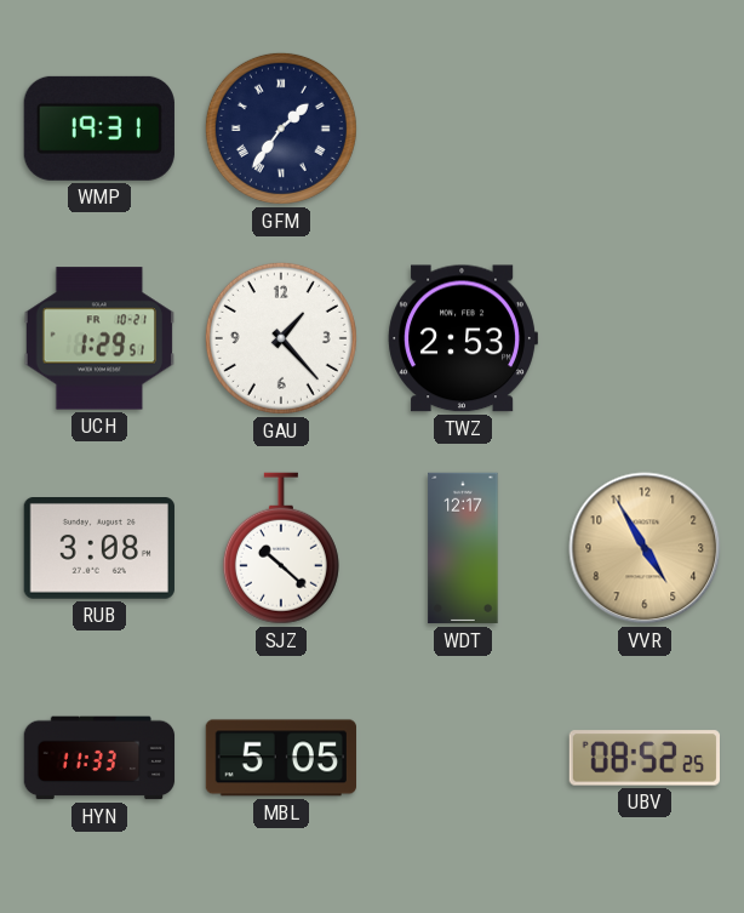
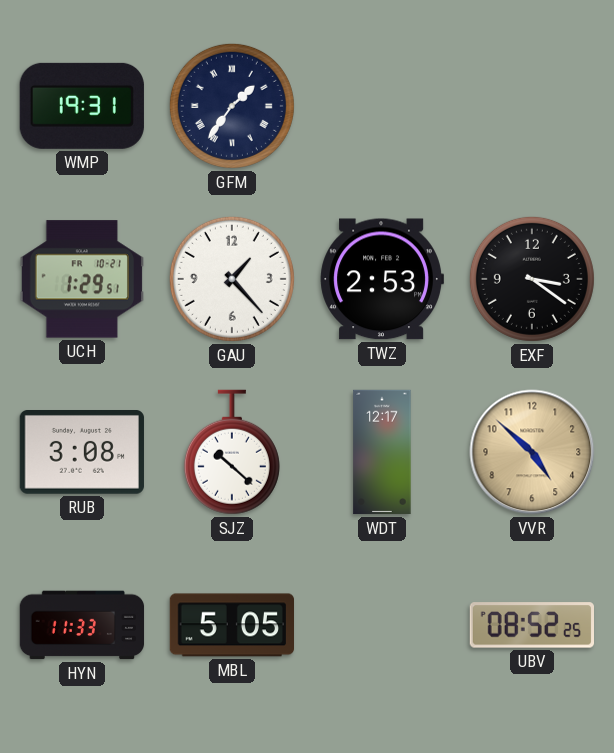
EXF: none -> 3:21 (532, 279)
VVR: 4:55 -> 4:52 (532, 452)
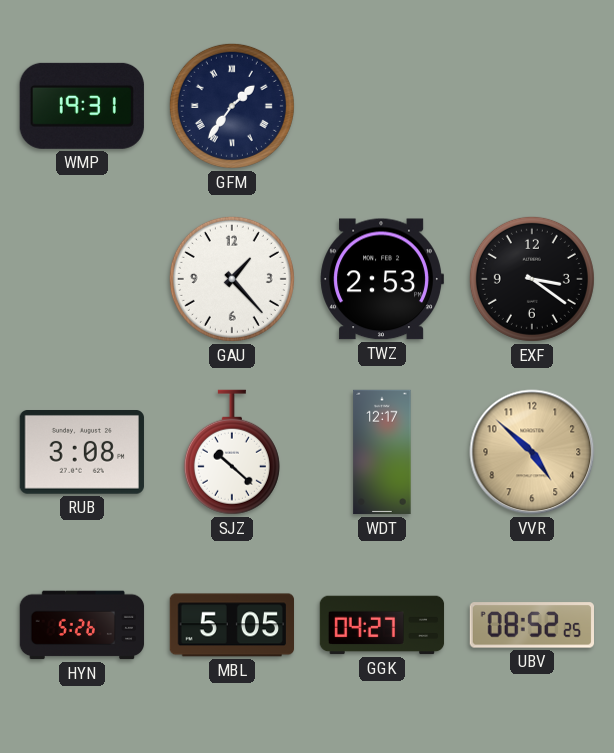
UCH: 1:29 -> none (81, 279)
HYN: 11:33 -> 5:26 (82, 625)
GGK: none -> 04:27 (382, 625)
